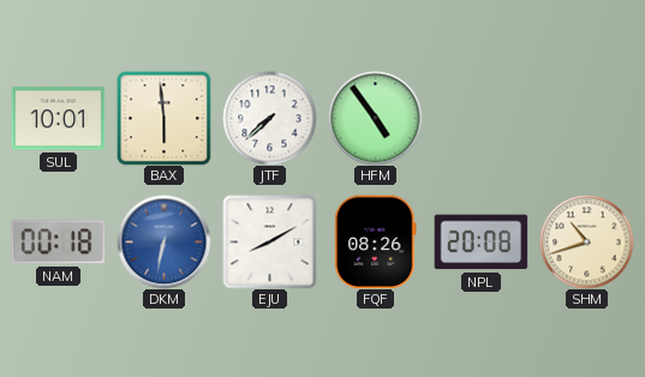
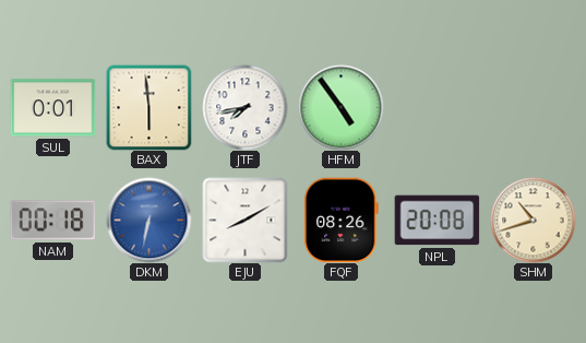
SUL: 10:01 -> 0:01 (52, 108)
JTF: 7:38 -> 7:43 (244, 107)
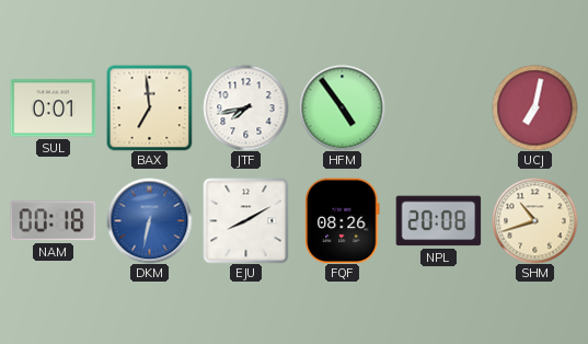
BAX: 5:59 -> 6:59 (149, 107)
UCJ: none -> 7:02 (534, 107)
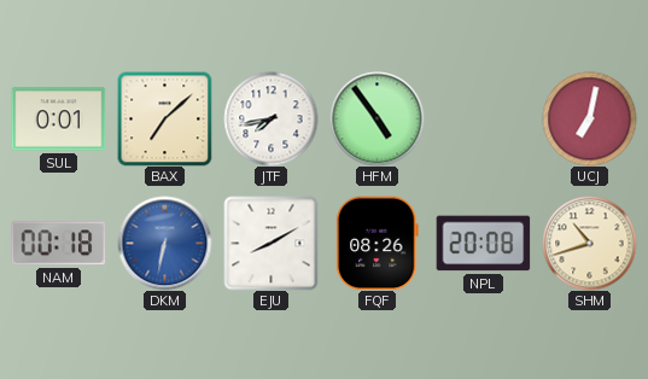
BAX: 6:59 -> 7:08 (164, 118)
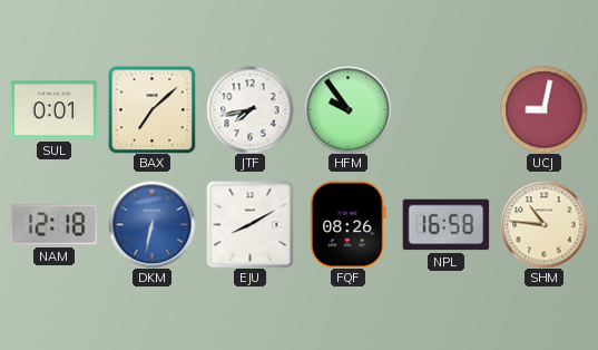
HFM: 4:54 -> 9:54 (347, 109)
UCJ: 7:02 -> 9:02 (543, 109)
NAM: 00:18 -> 12:18 (53, 225)
NPL: 20:08 -> 16:58 (445, 225)
SHM: 10:42 -> 10:46 (543, 224)
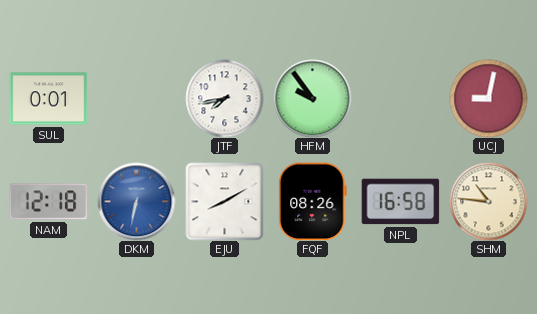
BAX: 7:08 -> none (151, 109)
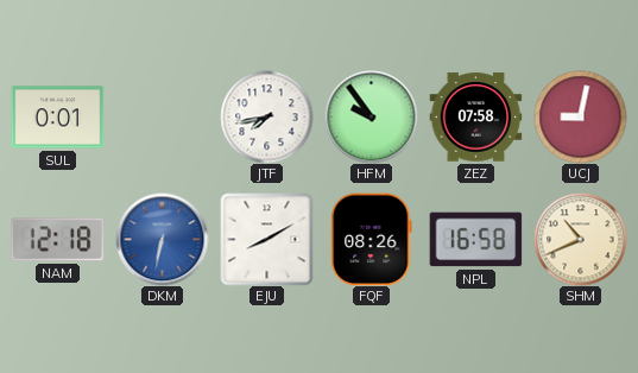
ZEZ: none -> 07:58 (475, 118)
SHM: 10:46 -> 10:41 (580, 239)
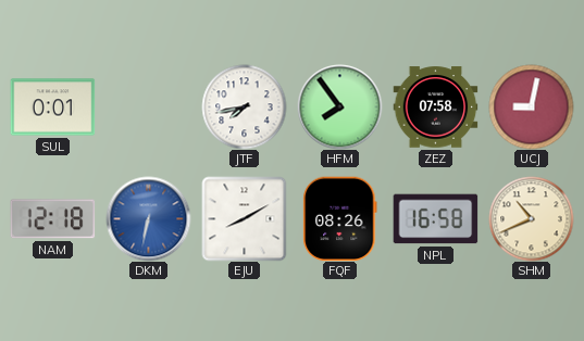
HFM: 9:54 -> 7:54 (339, 106)
